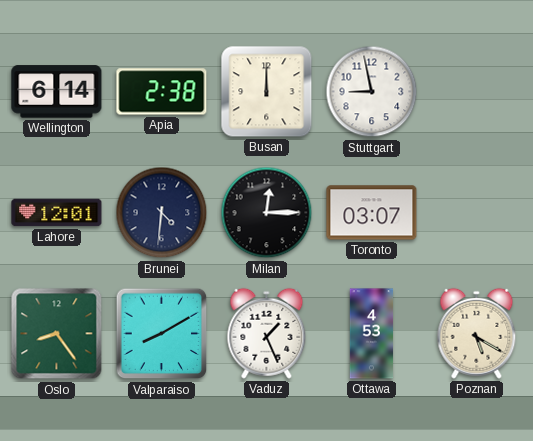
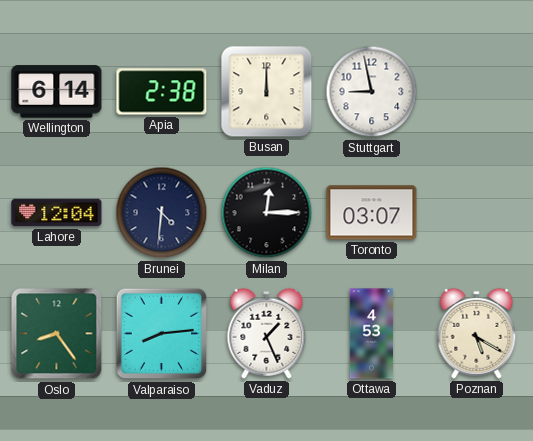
Lahore: 12:01 -> 12:04 (57, 213)
Valparaiso: 8:10 -> 8:14 (162, 334)
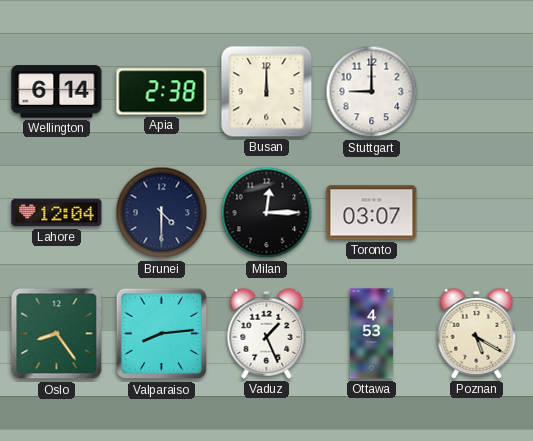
Stuttgart: 8:58 -> 9:00 (372, 92)
Brunei: 4:31 -> 4:30 (162, 213)
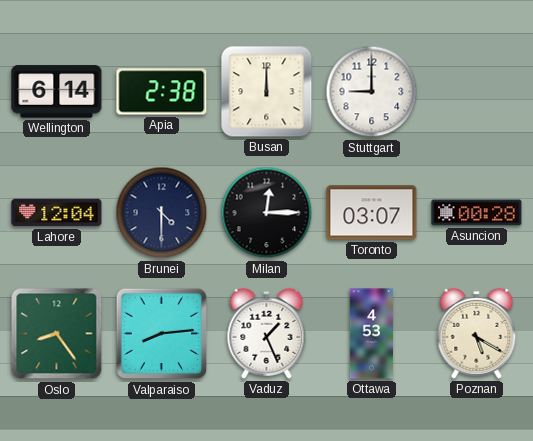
Asuncion: none -> 00:28 (477, 213)
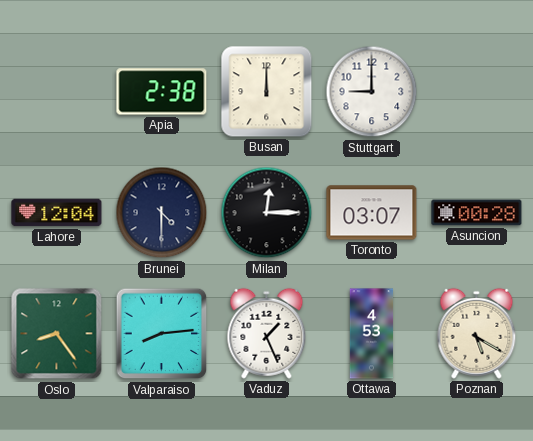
Wellington: 6:14 -> none (57, 92)
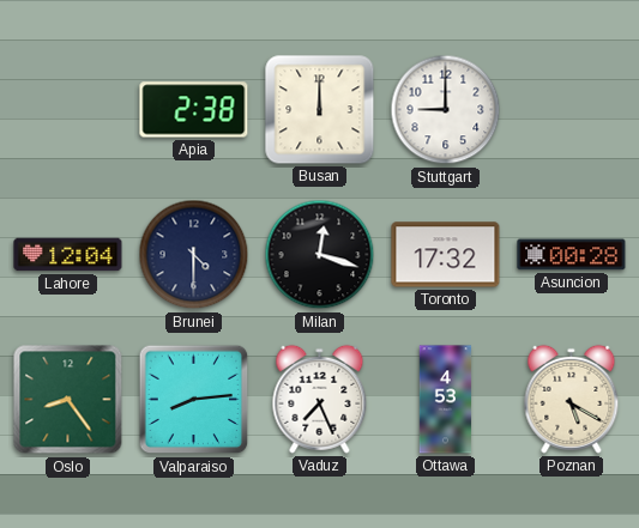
Milan: 12:15 -> 12:18 (320, 255)
Toronto: 03:07 -> 17:32 (446, 255)
Vaduz: 1:26 -> 7:26 (320, 399)
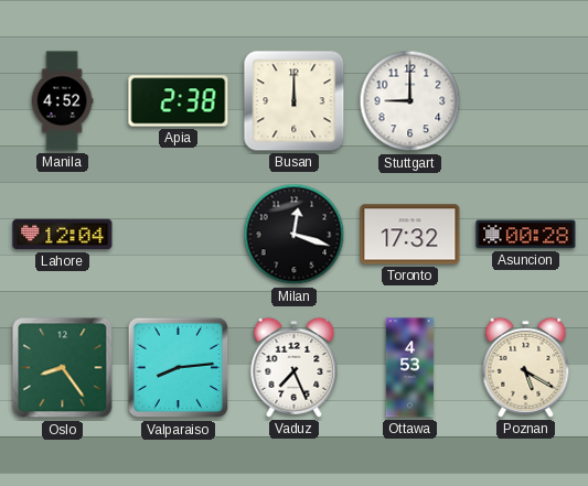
Manila: none -> 4:52 (62, 101)
Brunei: 4:30 -> none (194, 255)
